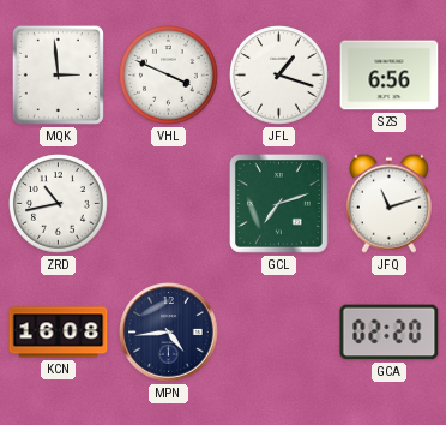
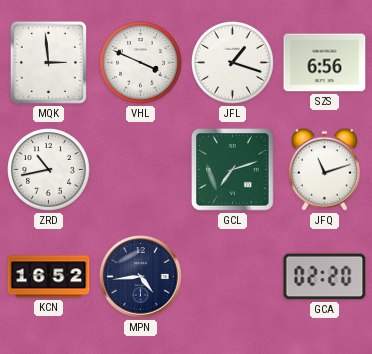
KCN: 16:08 -> 16:52 (49, 277)
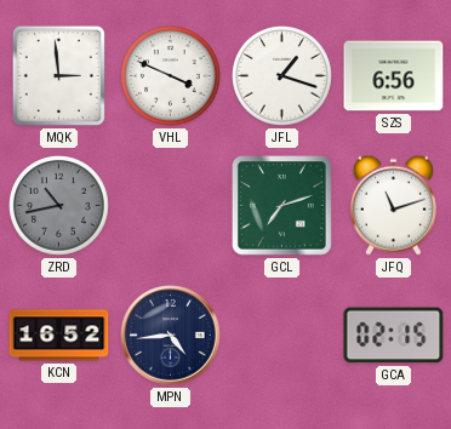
ZRD dial: white -> grey (59, 206)
GCA: 02:20 -> 02:15 (394, 336)
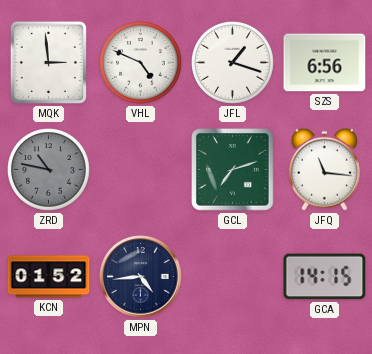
VHL: 3:49 -> 4:49 (141, 63)
ZRD: 10:43 -> 10:47 (49, 170)
JFQ: 11:12 -> 11:16 (324, 169)
KCN: 16:52 -> 01:52 (49, 277)
GCA: 02:15 -> 14:15 (325, 277)
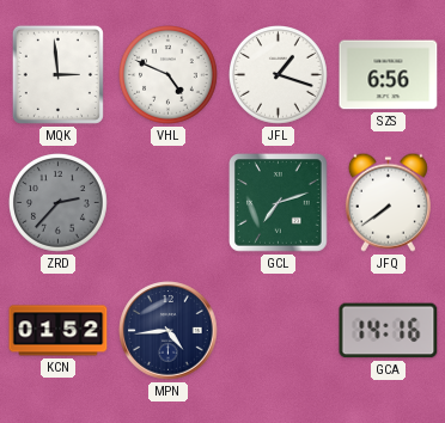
ZRD: 10:47 -> 2:37 (59, 203)
JFQ: 11:16 -> 7:39 (388, 202)
GCA: 14:15 -> 14:16 (389, 331)
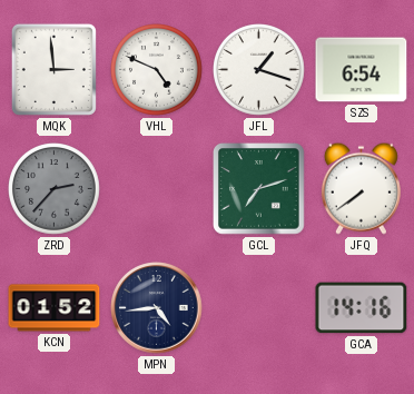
SZS: 6:56 -> 6:54 (362, 70)
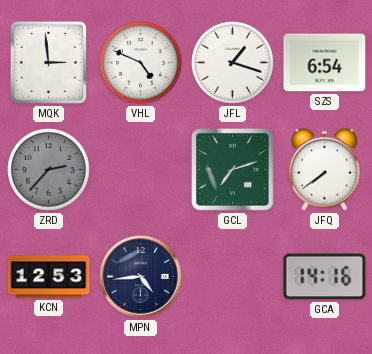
KCN: 01:52 -> 12:53 (49, 277)
